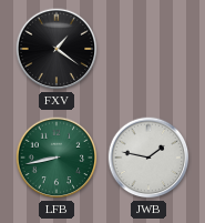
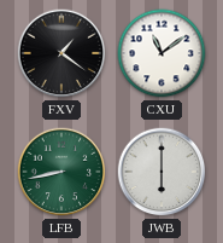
CXU: none -> 11:09 (162, 53)
JWB: 1:47 -> 6:00 (162, 172)
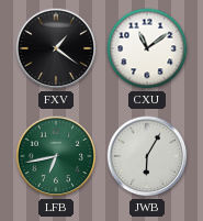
LFB: 8:43 -> 6:43 (56, 156)
JWB: 6:00 -> 6:05 (147, 156)
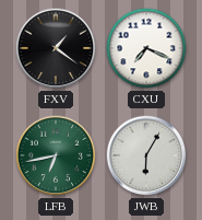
CXU: 11:09 -> 7:19 (146, 48)
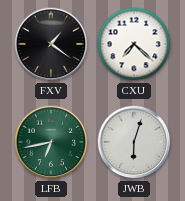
CXU: 7:19 -> 7:22 (134, 44)
JWB: 6:05 -> 6:03 (134, 142)
